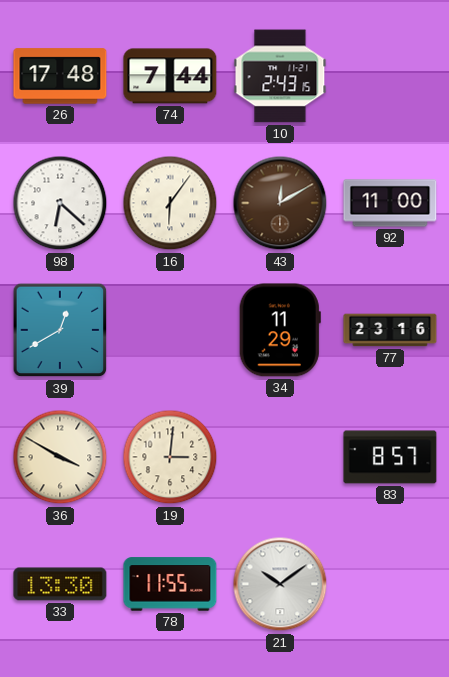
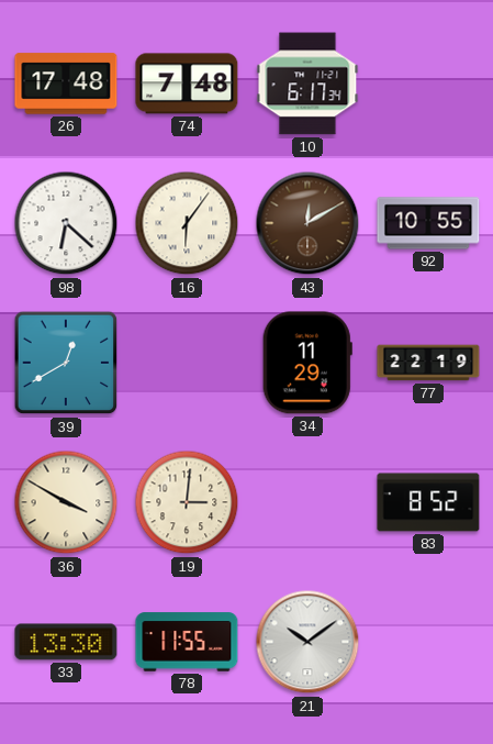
74: 7:44 -> 7:48 (187, 84)
10: 2:43 -> 6:17 (307, 84)
92: 11:00 -> 10:55 (428, 223)
77: 23:16 -> 22:19 (428, 363)
83: 8:57 -> 8:52 (428, 502)
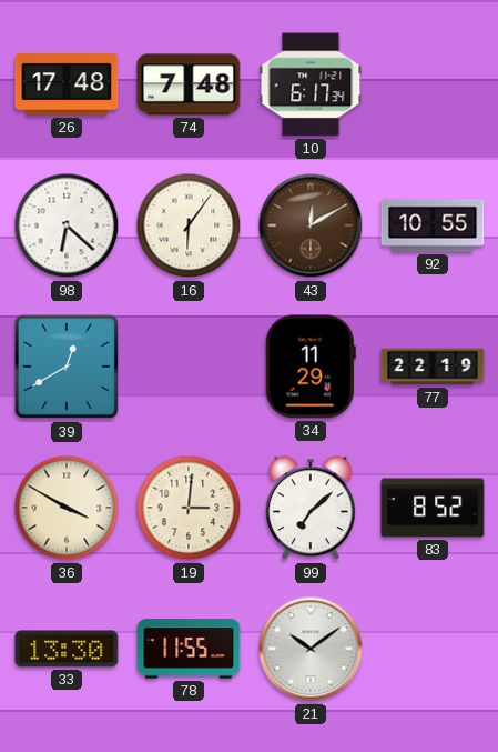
99: none -> 7:08 (312, 509)
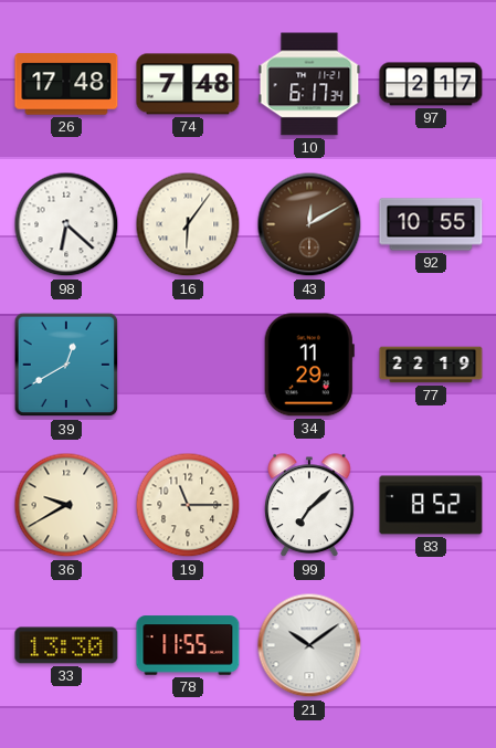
97: none -> 2:17 (431, 84)
36: 3:50 -> 9:40 (66, 505)
19: 3:01 -> 11:15 (188, 505)
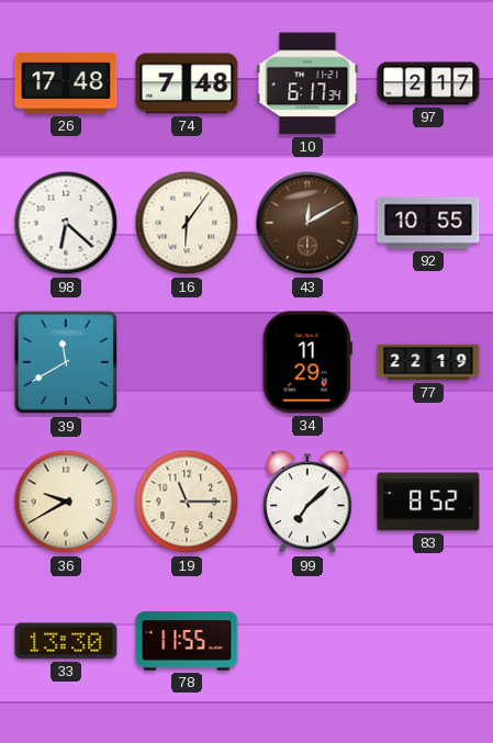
39: 12:40 -> 11:40 (66, 362)
21: 10:09 -> none (309, 645)
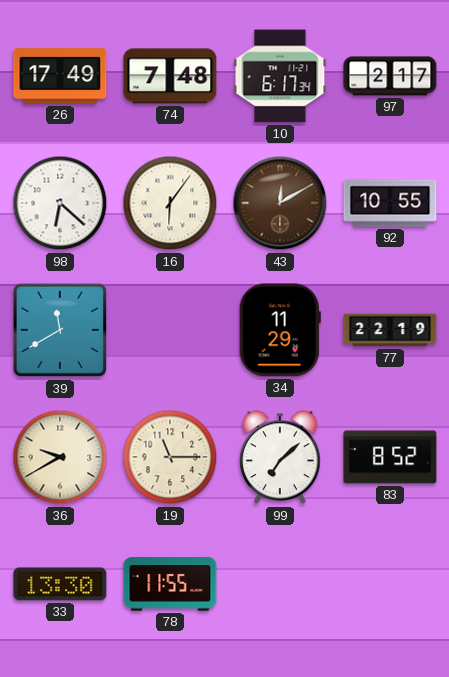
26: 17:48 -> 17:49 (60, 76)
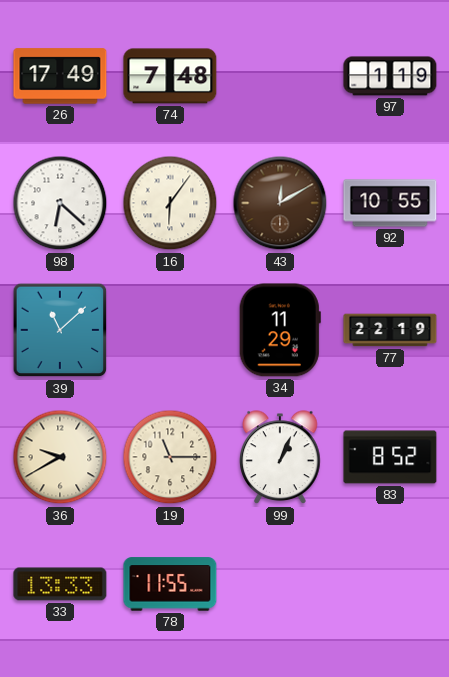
10: 6:17 -> none (280, 76)
97: 2:17 -> 1:19 (390, 76)
39: 11:40 -> 11:08 (60, 330)
99: 7:08 -> 1:04 (281, 458)
33: 13:30 -> 13:33 (60, 584)
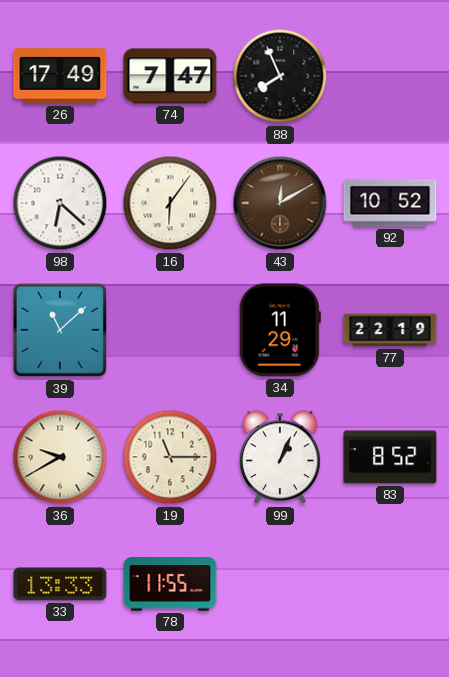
74: 7:48 -> 7:47 (170, 76)
88: none -> 7:56 (280, 76)
97: 1:19 -> none (390, 76)
92: 10:55 -> 10:52 (390, 203)
